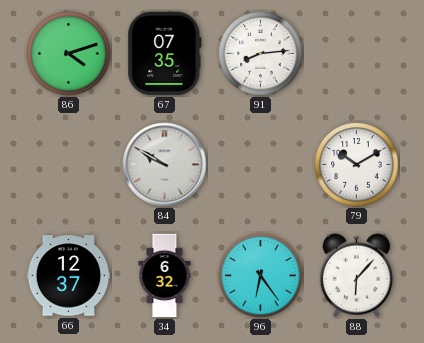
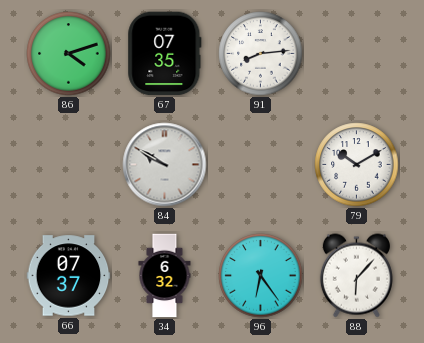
66: 12:37 -> 07:37 (69, 276)
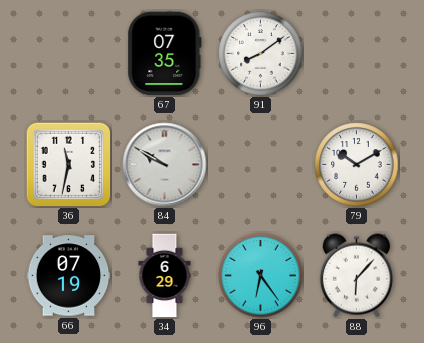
86: 4:12 -> none (69, 54)
91: 8:14 -> 8:09 (261, 54)
36: none -> 11:32 (68, 164)
66: 07:37 -> 07:19 (69, 276)
34: 6:32 -> 6:29 (165, 276)
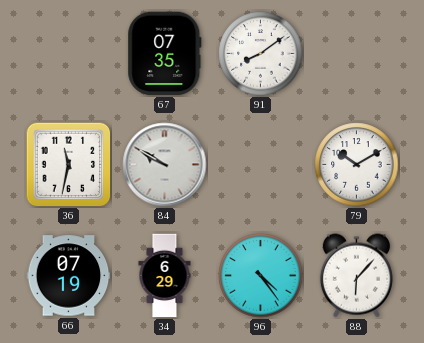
96: 6:24 -> 4:24 (261, 276)
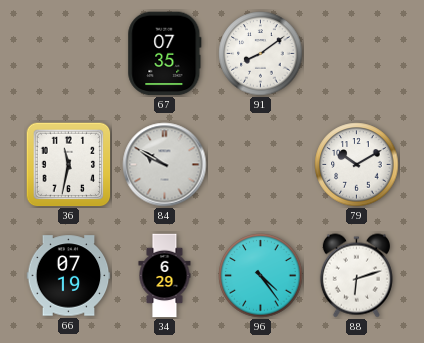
88: 6:07 -> 6:12 (356, 276)
